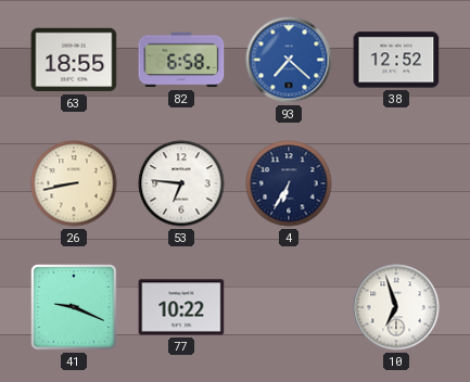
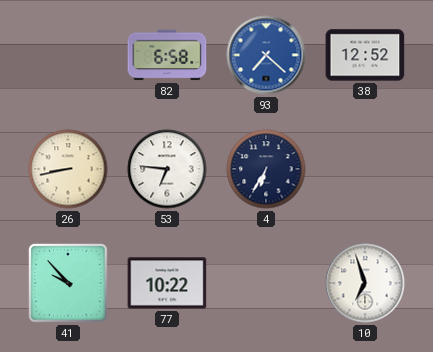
63: 18:55 -> none (74, 60)
41: 9:19 -> 9:53 (68, 283)
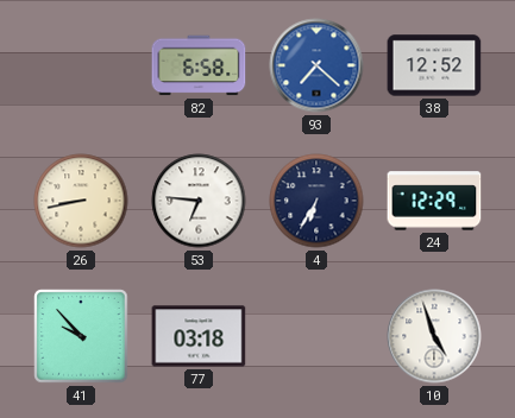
24: none -> 12:29 (434, 201)
77: 10:22 -> 03:18 (199, 336)
10: 6:57 -> 4:57 (434, 336)
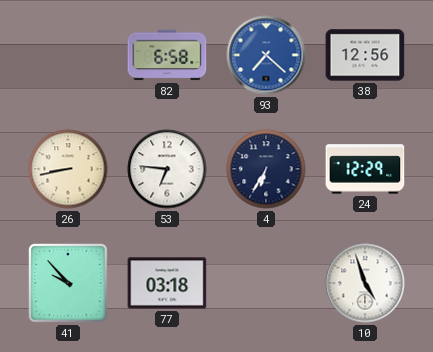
38: 12:52 -> 12:56 (365, 55)
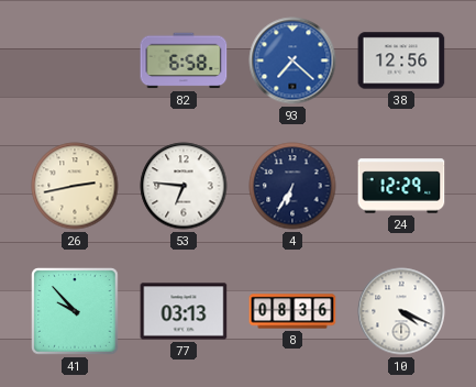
26: 8:43 -> 2:43 (75, 186)
77: 03:18 -> 03:13 (184, 311)
8: none -> 08:36 (292, 311)
10: 4:57 -> 4:19 (401, 311)
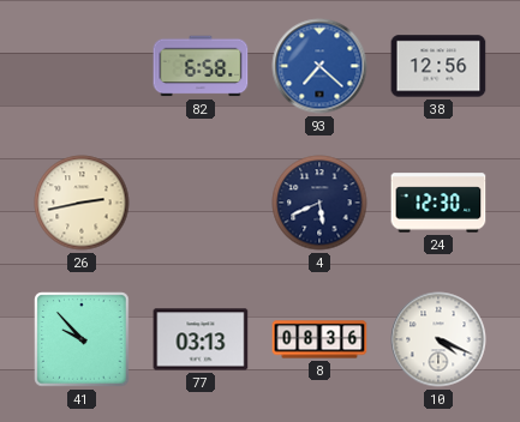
53: 6:46 -> none (184, 186)
4: 6:35 -> 5:41 (319, 203)
24: 12:29 -> 12:30 (438, 203)
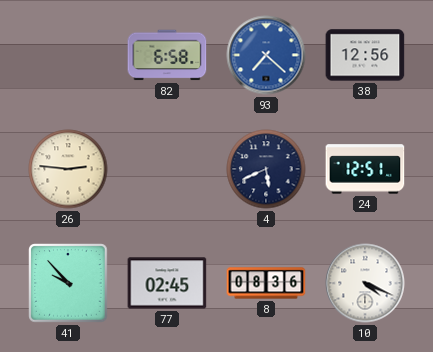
26: 2:43 -> 2:46 (68, 169)
24: 12:30 -> 12:51 (365, 169)
77: 03:13 -> 02:45 (167, 283)
